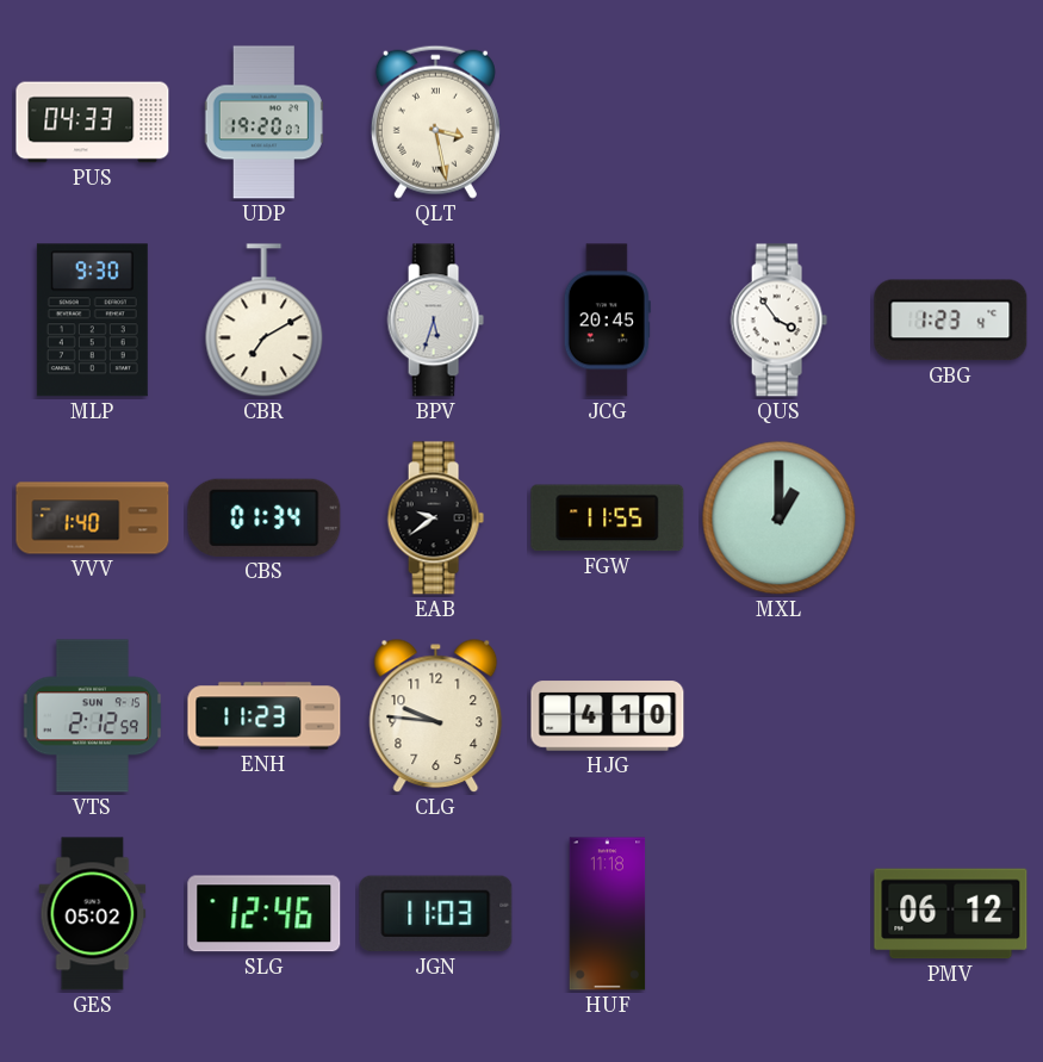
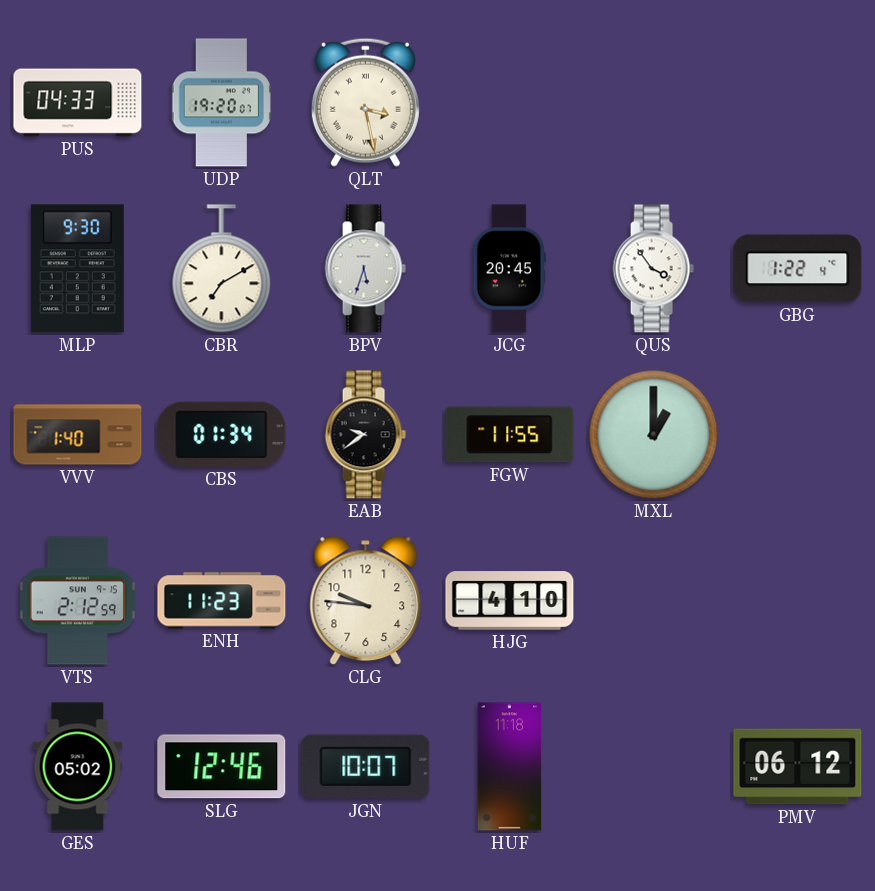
GBG: 1:23 -> 1:22 (798, 269)
JGN: 11:03 -> 10:07 (366, 767)
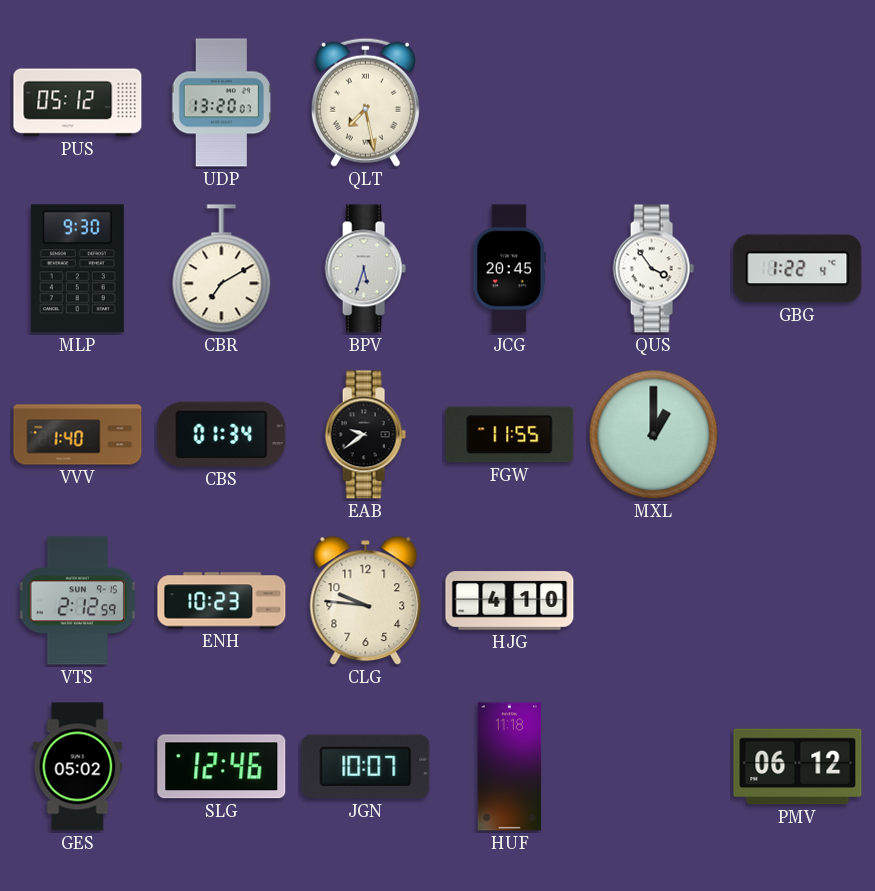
PUS: 04:33 -> 05:12 (78, 103)
UDP: 19:20 -> 13:20 (221, 103)
QLT: 3:28 -> 7:28 (365, 102)
ENH: 11:23 -> 10:23 (222, 601)
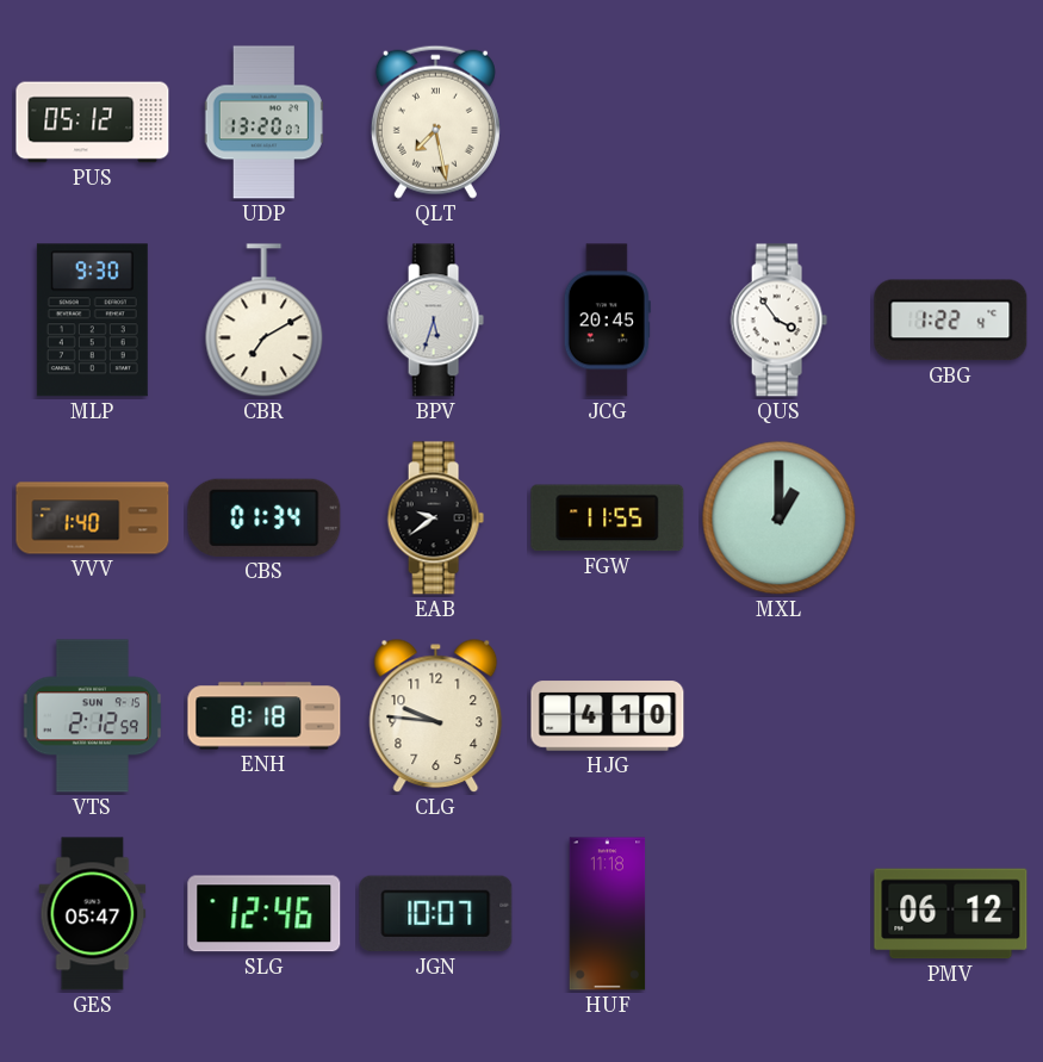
ENH: 10:23 -> 8:18 (265, 716)
GES: 05:02 -> 05:47 (93, 914)
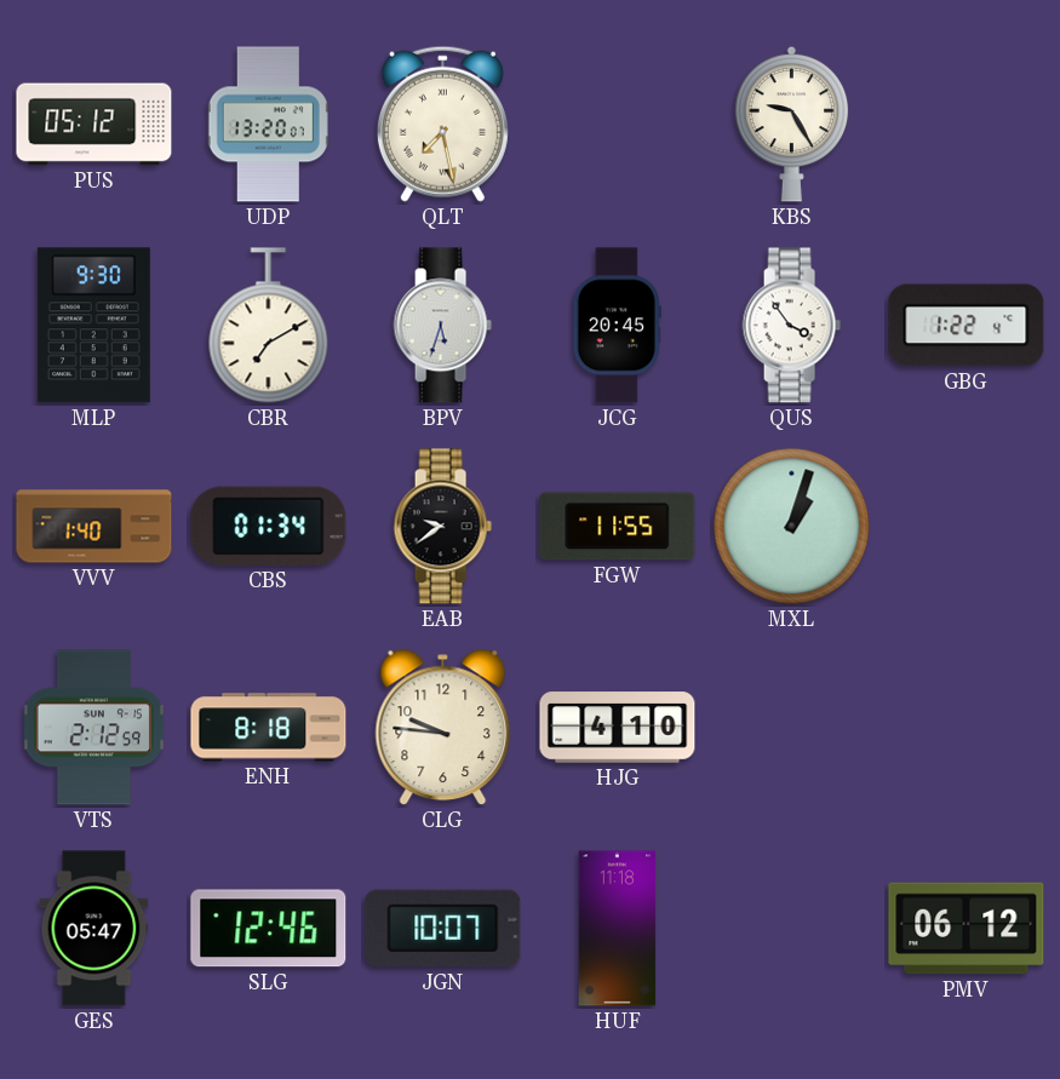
KBS: none -> 9:25 (792, 124)
MXL: 1:00 -> 1:03 (792, 527)
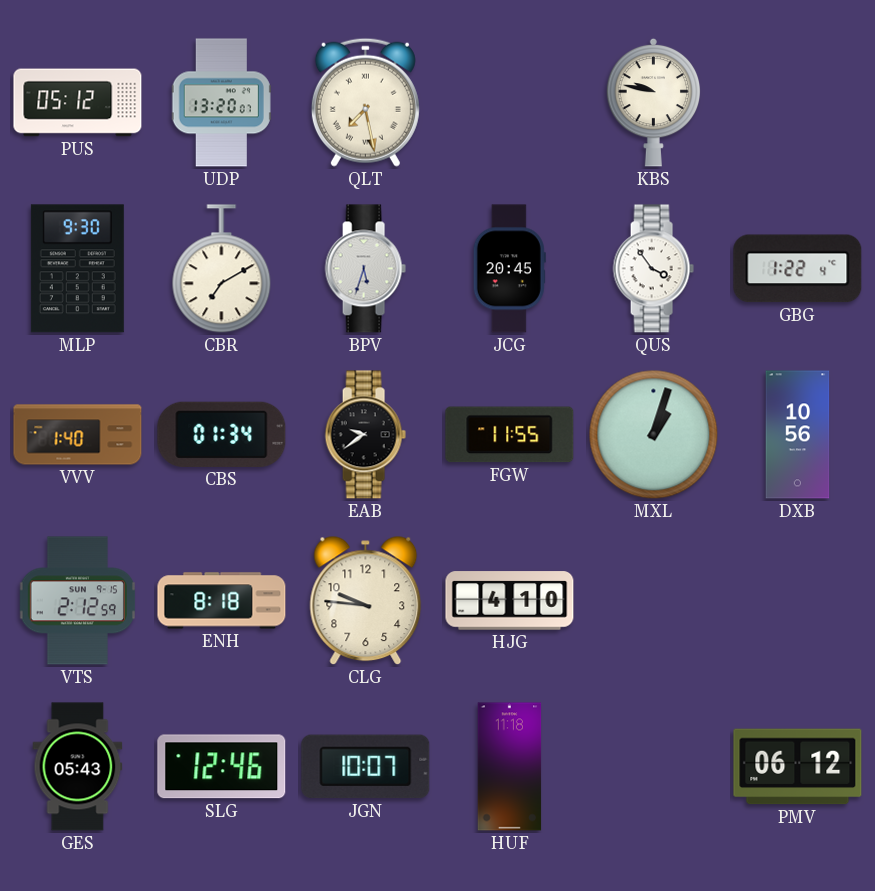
KBS: 9:25 -> 9:47 (654, 102)
DXB: none -> 10:56 (798, 435)
GES: 05:47 -> 05:43 (78, 767)
